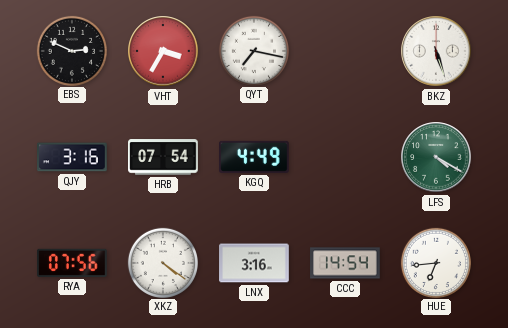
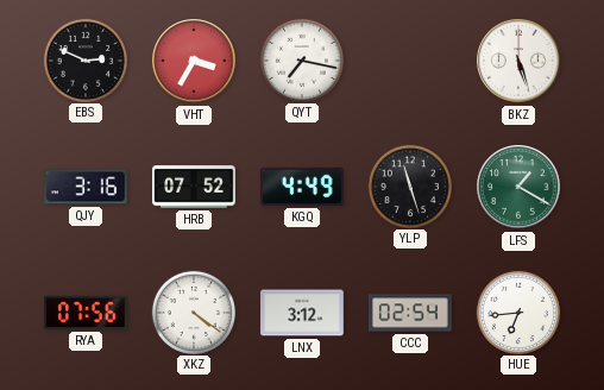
HRB: 07:54 -> 07:52 (194, 187)
YLP: none -> 11:27 (409, 185)
LFS: 4:20 -> 1:20 (518, 187)
LNX: 3:16 -> 3:12 (302, 313)
CCC: 14:54 -> 02:54 (410, 313)
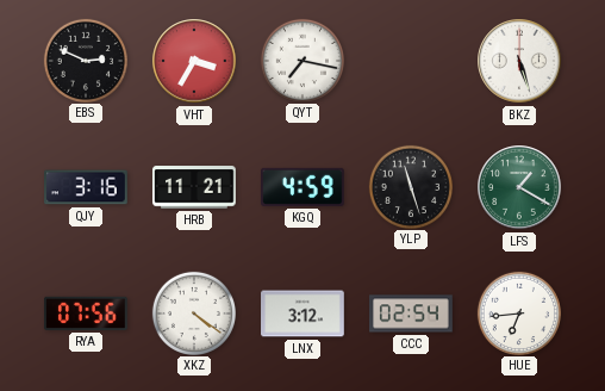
HRB: 07:52 -> 11:21 (194, 187)
KGQ: 4:49 -> 4:59 (304, 187)
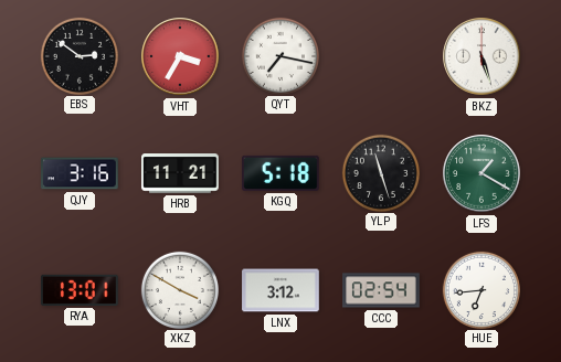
EBS: 2:49 -> 2:51 (78, 55)
KGQ: 4:59 -> 5:18 (282, 173)
RYA: 07:56 -> 13:01 (81, 290)
XKZ: 4:21 -> 3:50 (179, 289)
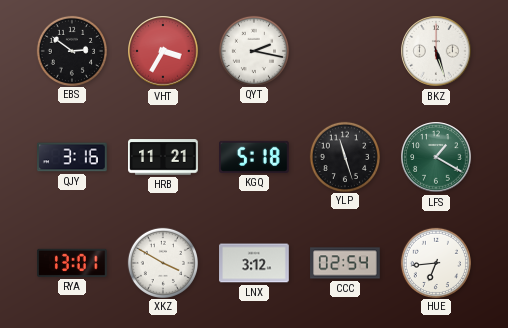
QYT: 7:17 -> 2:17 (253, 50)
